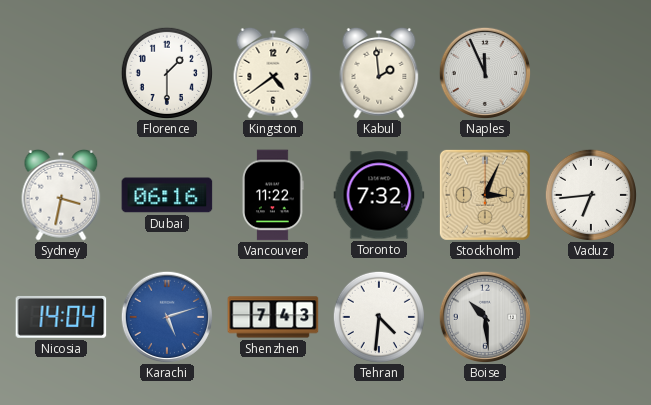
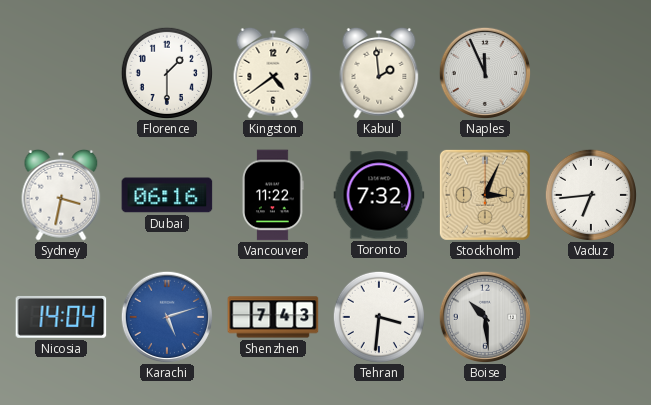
Tehran: 4:31 -> 3:31 (379, 317)
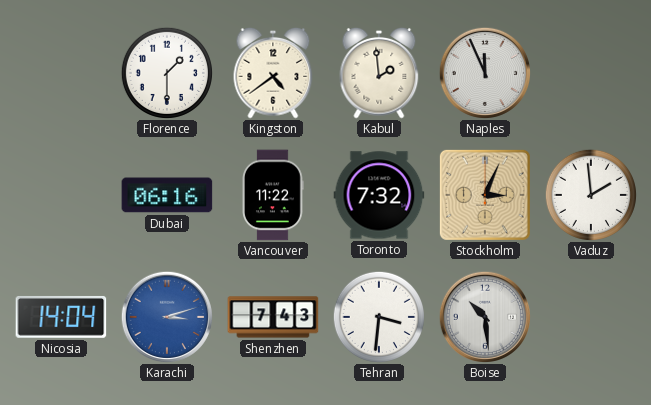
Sydney: 3:32 -> none (61, 195)
Vaduz: 6:44 -> 1:59 (591, 195)
Karachi: 5:12 -> 3:12 (166, 316)
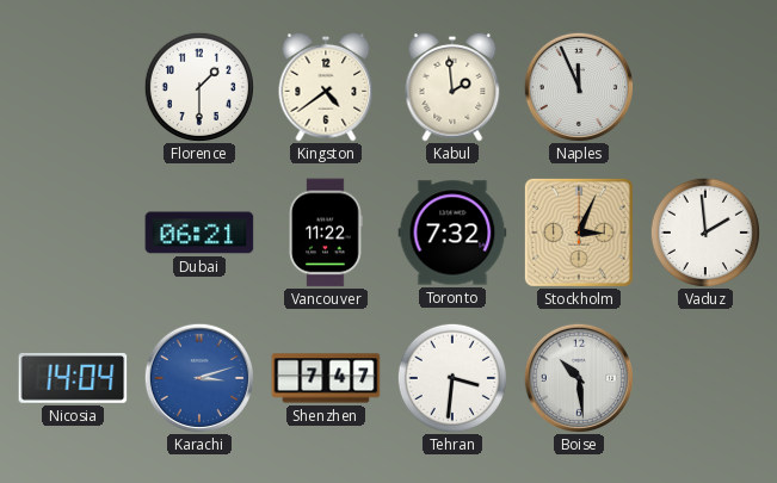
Dubai: 06:16 -> 06:21 (199, 233)
Shenzhen: 7:43 -> 7:47 (326, 378)
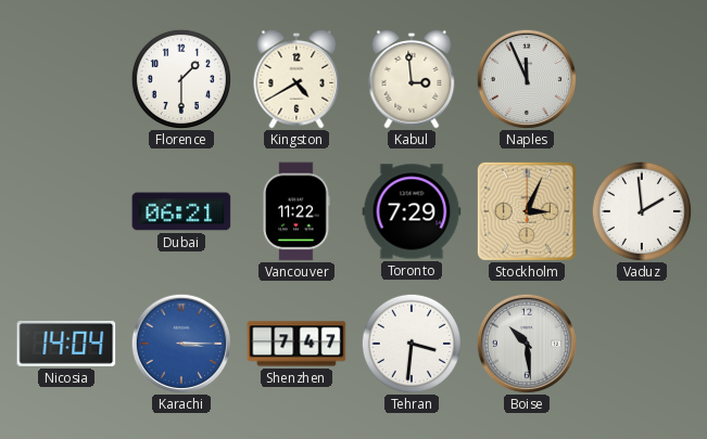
Kingston: 4:39 -> 4:40 (296, 79)
Kabul: 1:59 -> 2:59 (412, 79)
Toronto: 7:32 -> 7:29 (412, 211)
Karachi: 3:12 -> 3:15 (180, 343)
